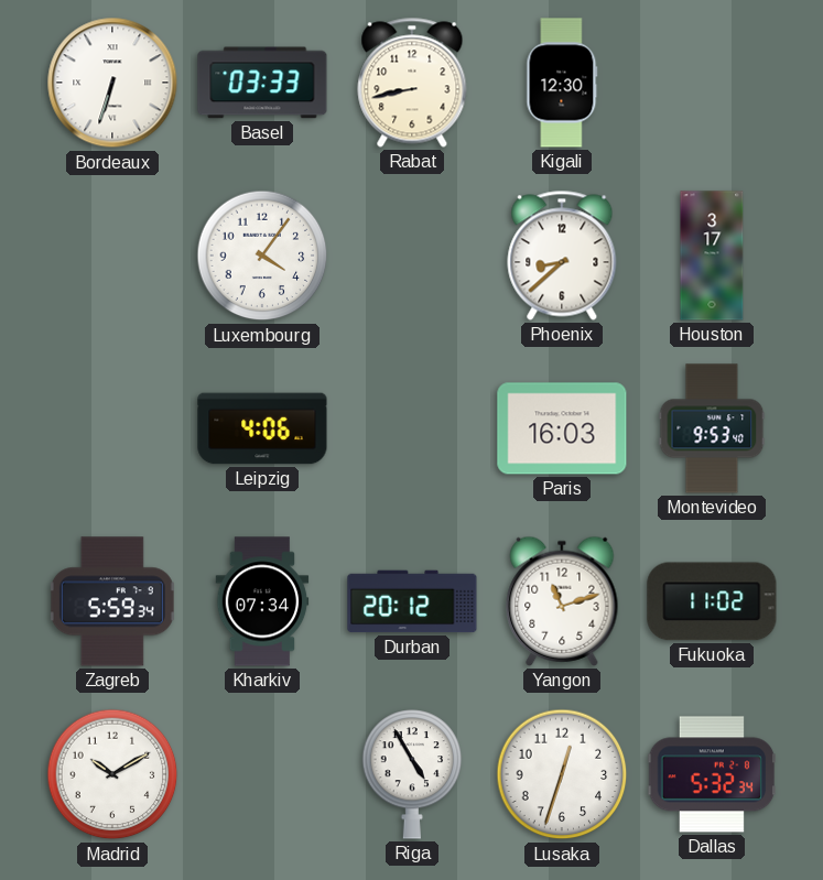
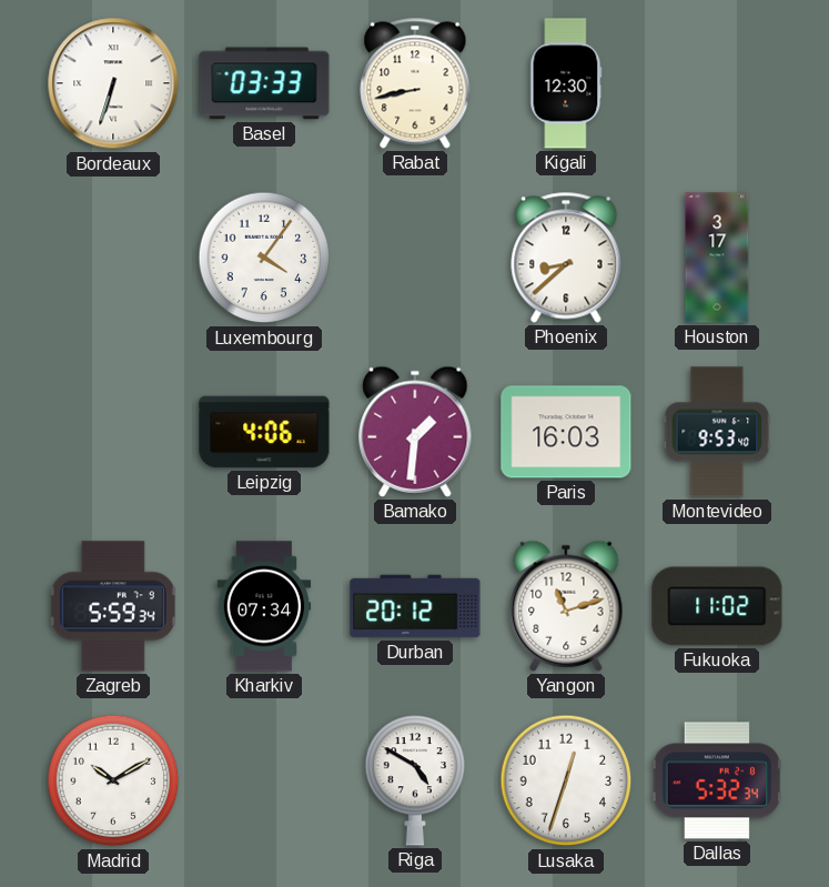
Bamako: none -> 1:31 (415, 432)
Riga: 4:55 -> 4:50 (415, 780)
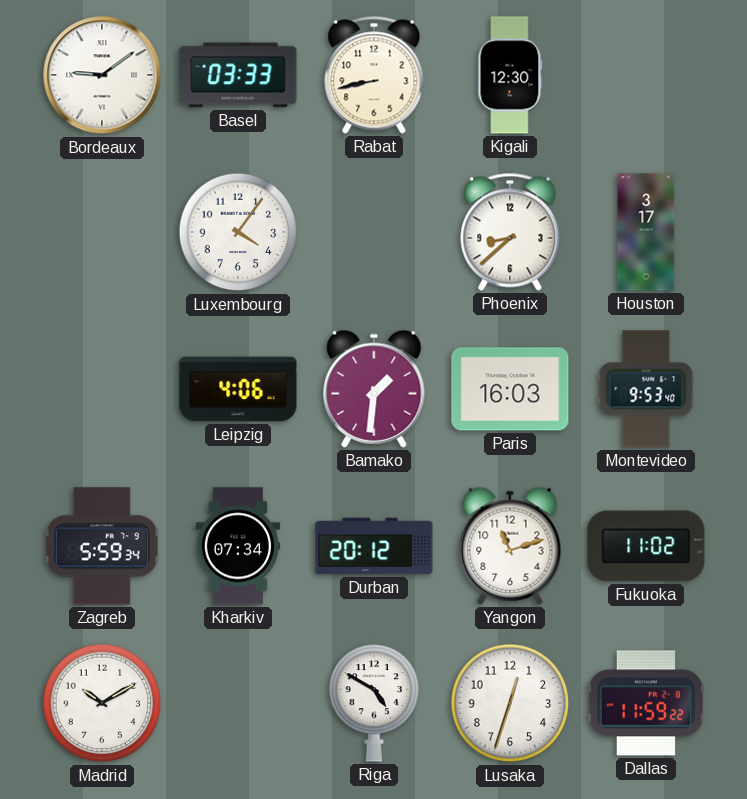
Bordeaux: 6:33 -> 9:09 (102, 75)
Dallas: 5:32 -> 11:59 (646, 703)
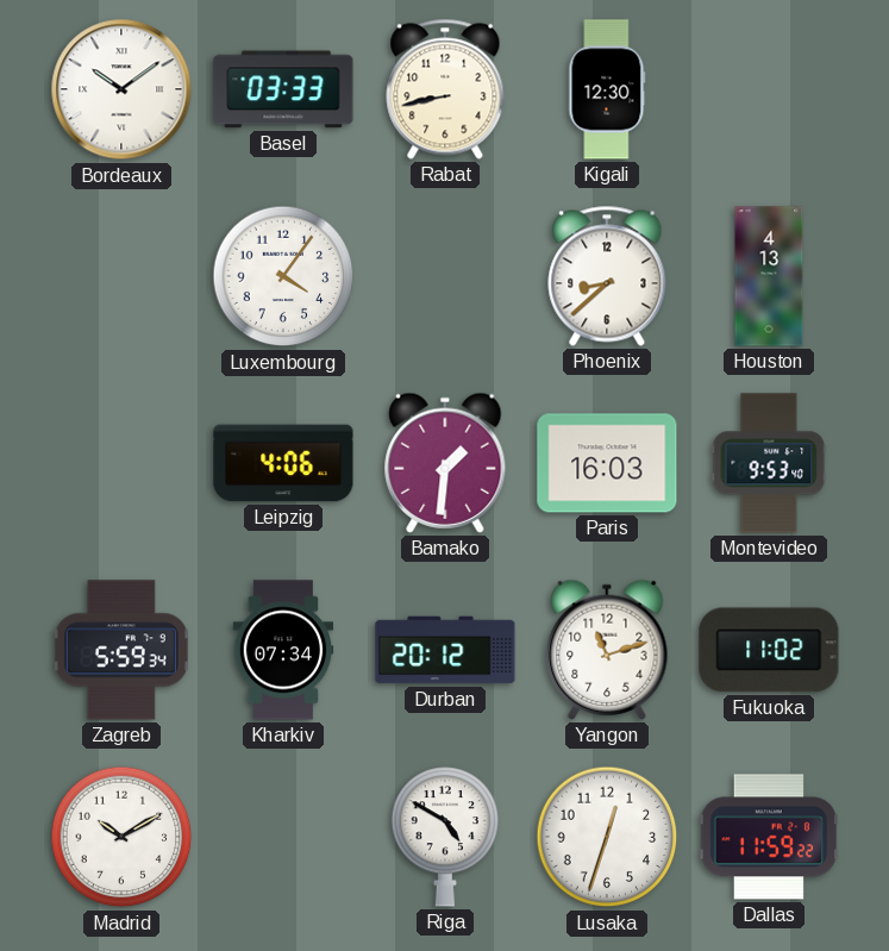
Bordeaux: 9:09 -> 10:09 (121, 89)
Houston: 3:17 -> 4:13 (769, 276)
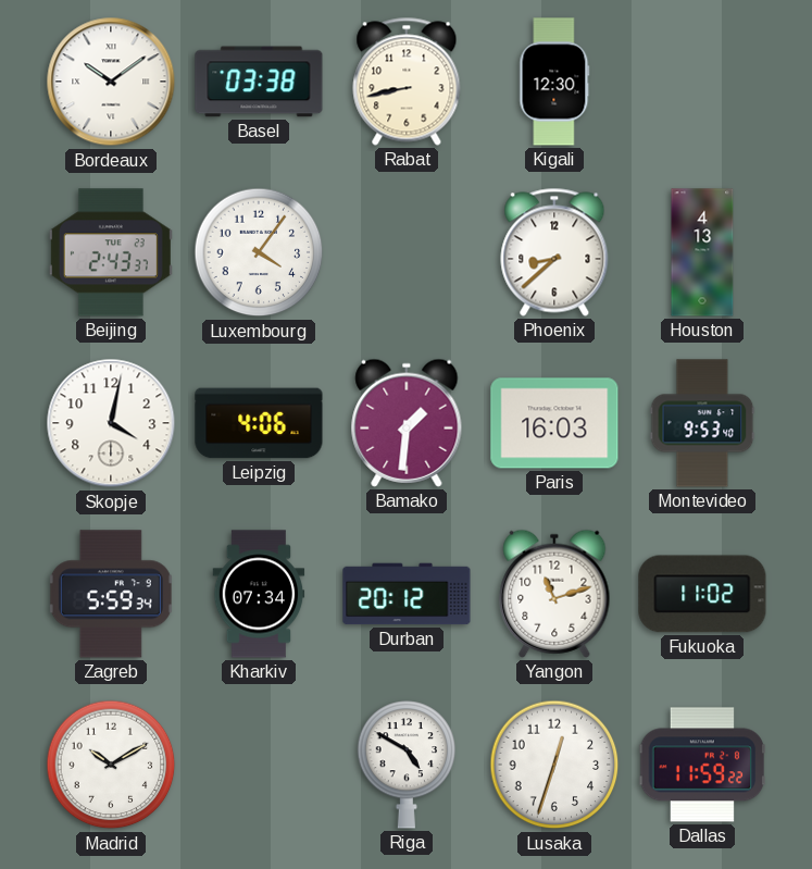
Basel: 03:33 -> 03:38 (259, 82)
Beijing: none -> 2:43 (111, 252)
Skopje: none -> 4:02 (111, 423)
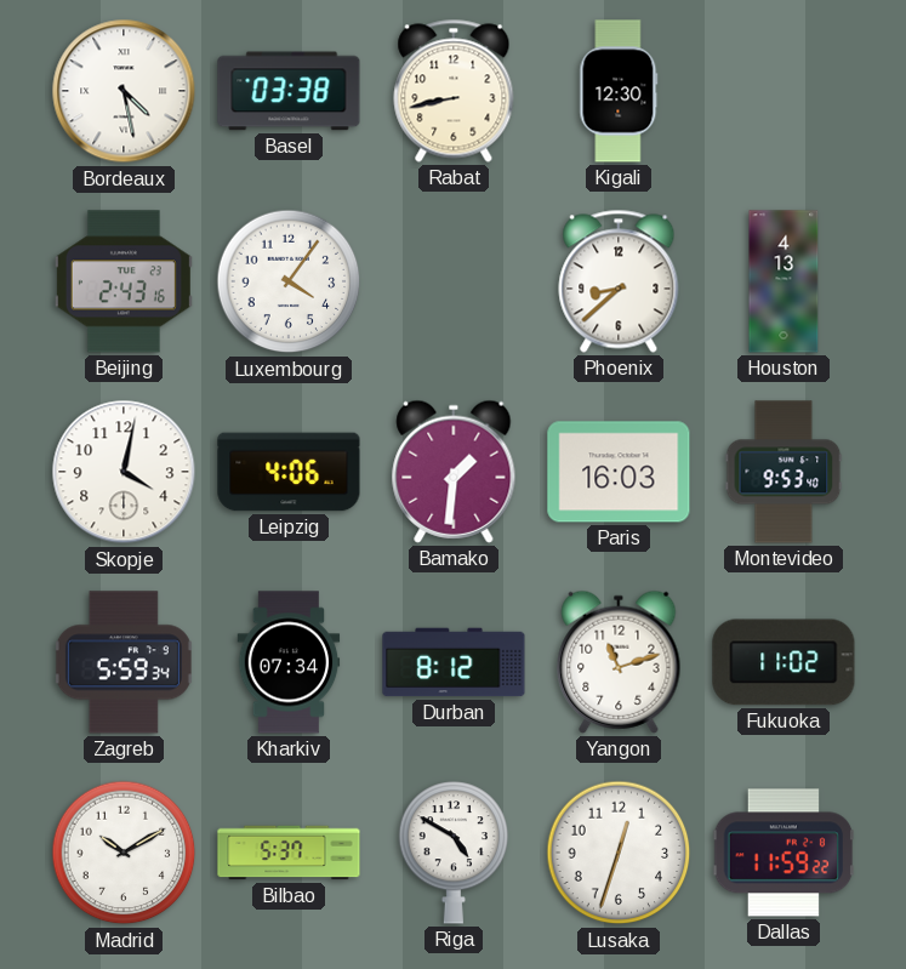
Bordeaux: 10:09 -> 4:28 (124, 91)
Beijing: 2:43:37 -> 2:43:16 (124, 281)
Durban: 20:12 -> 8:12 (454, 662)
Bilbao: none -> 5:37 (289, 853)
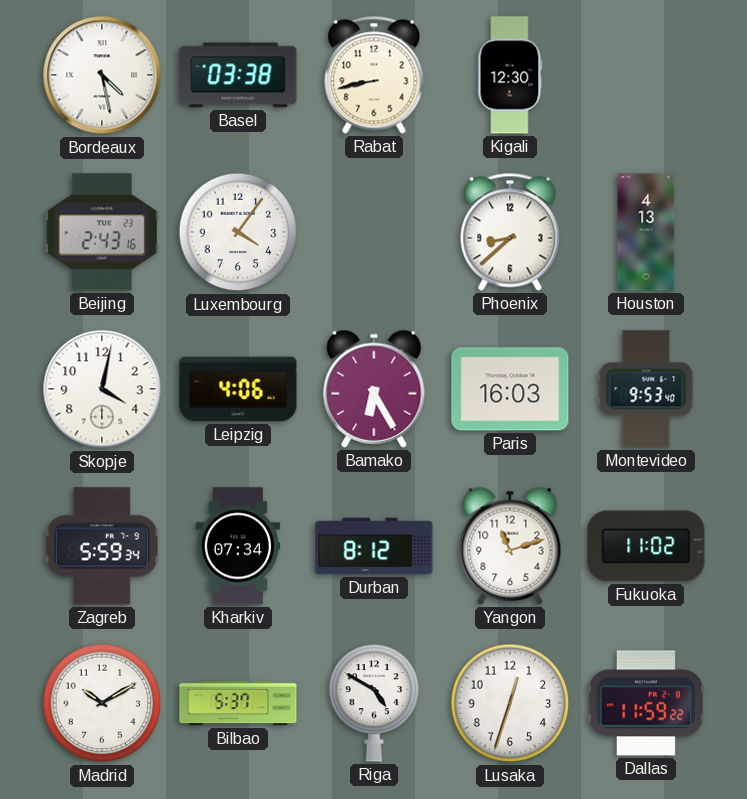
Bamako: 1:31 -> 6:25 (374, 389)
